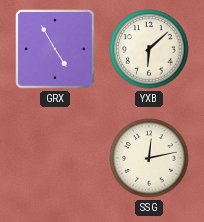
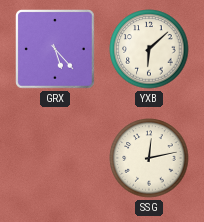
GRX: 4:55 -> 5:23 (55, 49)
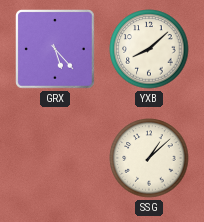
YXB: 6:08 -> 8:08 (149, 49)
SSG: 12:13 -> 1:08 (149, 158)
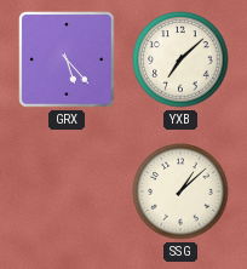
YXB: 8:08 -> 7:08 (180, 59)
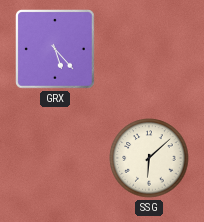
YXB: 7:08 -> none (180, 59)
SSG: 1:08 -> 6:08 (149, 158)
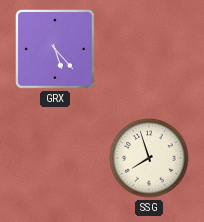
SSG: 6:08 -> 7:57 (149, 158)
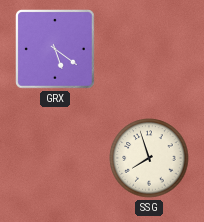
GRX: 5:23 -> 5:21 (55, 49)
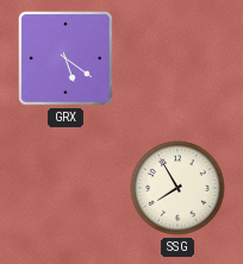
SSG: 7:57 -> 7:55 (177, 188)
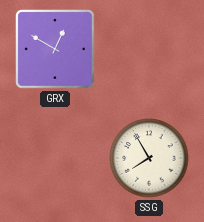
GRX: 5:21 -> 12:50 (55, 49)
